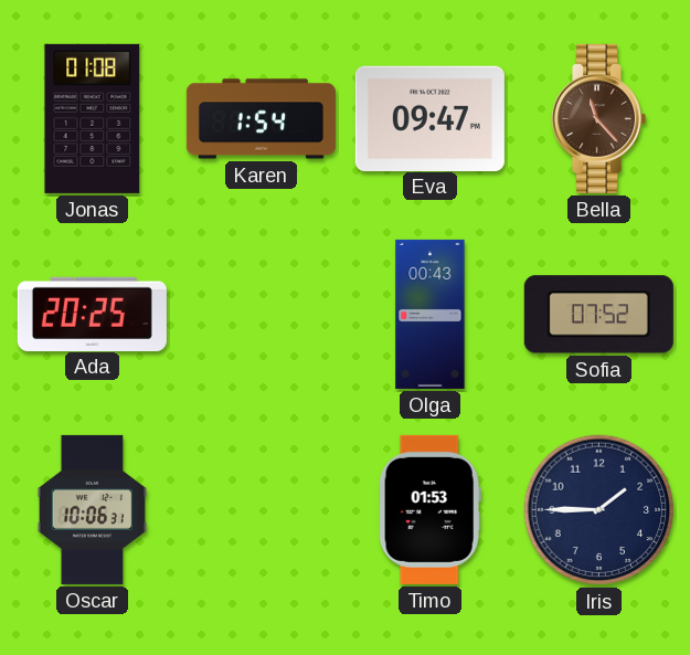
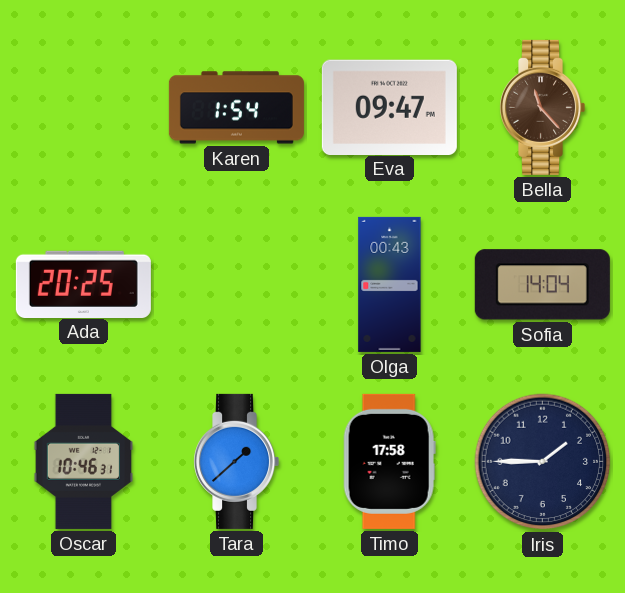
Jonas: 01:08 -> none (93, 118)
Sofia: 07:52 -> 14:04 (542, 285)
Oscar: 10:06 -> 10:46 (84, 461)
Tara: none -> 1:38 (237, 461)
Timo: 01:53 -> 17:58 (389, 461)
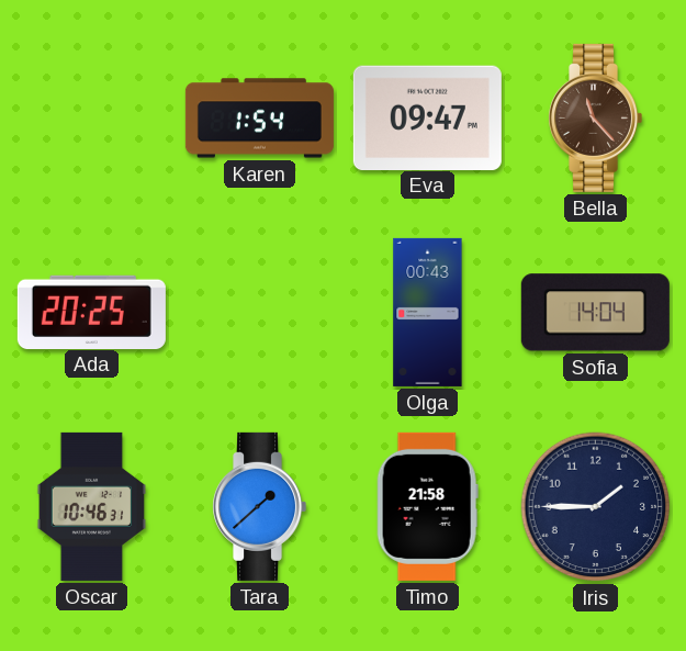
Timo: 17:58 -> 21:58 (427, 506)
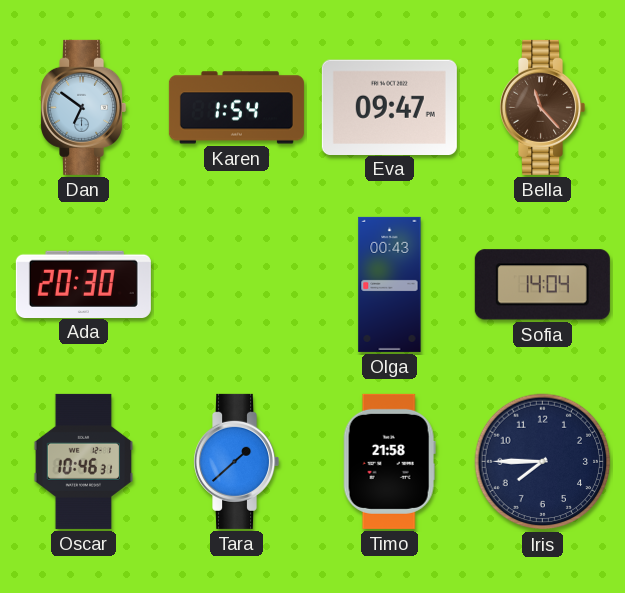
Dan: none -> 6:51 (84, 107)
Ada: 20:25 -> 20:30 (83, 284)
Iris: 1:45 -> 7:45 (543, 462)
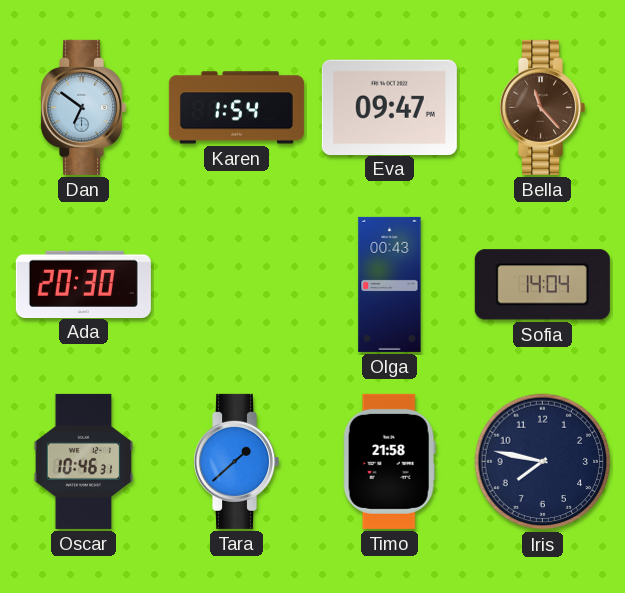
Iris: 7:45 -> 7:47 (543, 462)
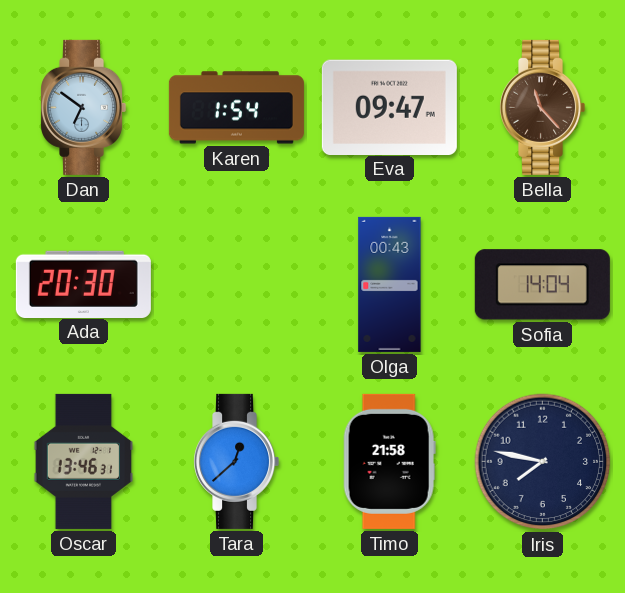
Oscar: 10:46 -> 13:46 (84, 461)
Tara: 1:38 -> 12:38 (237, 461)
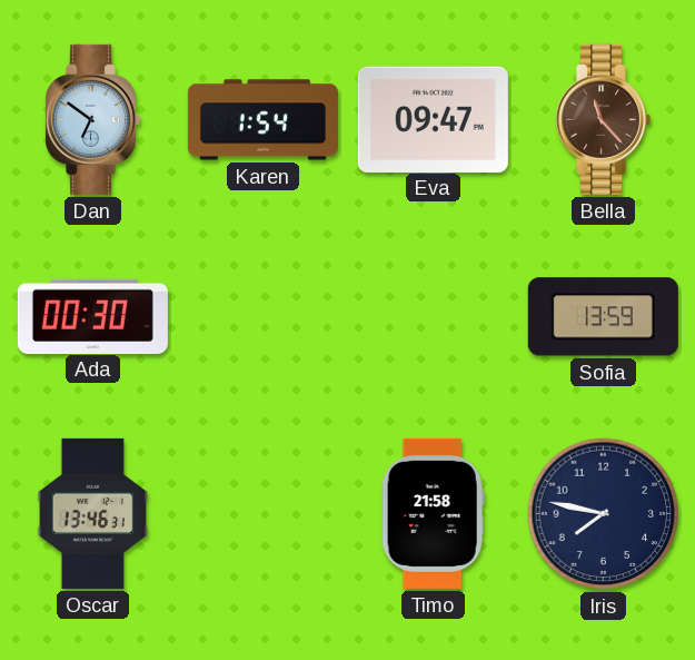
Ada: 20:30 -> 00:30 (92, 316)
Olga: 00:43 -> none (390, 284)
Sofia: 14:04 -> 13:59 (603, 317)
Tara: 12:38 -> none (237, 461)
